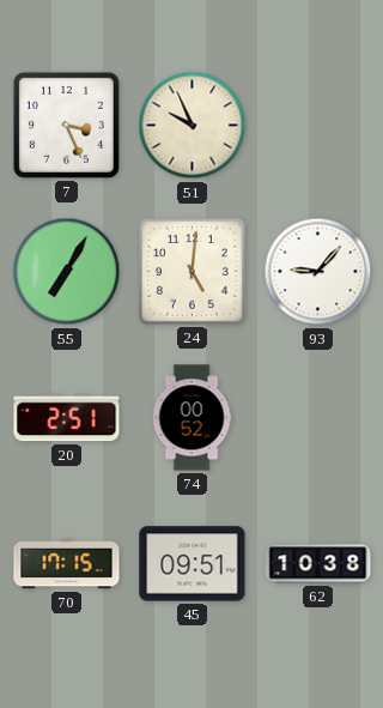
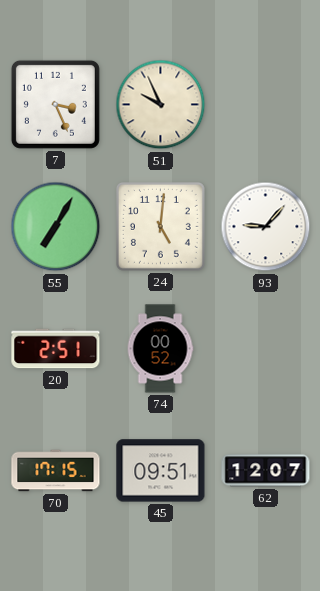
62: 10:38 -> 12:07 (266, 471)
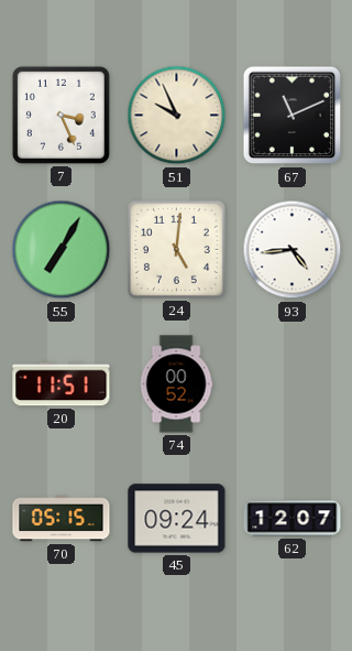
67: none -> 11:11 (293, 116)
93: 9:07 -> 4:44 (293, 250)
20: 2:51 -> 11:51 (62, 384)
70: 17:15 -> 05:15 (62, 519)
45: 09:51 -> 09:24 (177, 519)
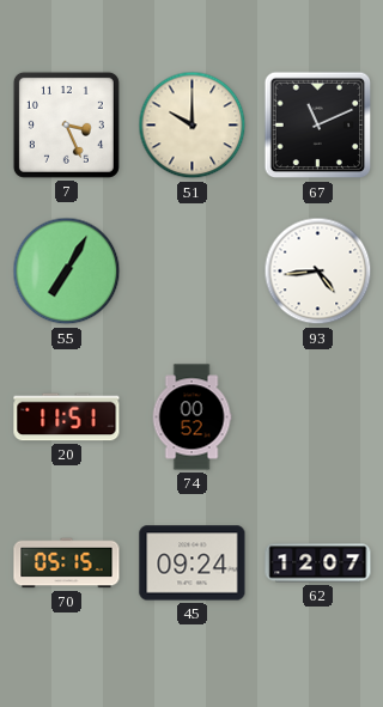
51: 9:56 -> 10:00 (193, 126)
24: 5:01 -> none (176, 249)
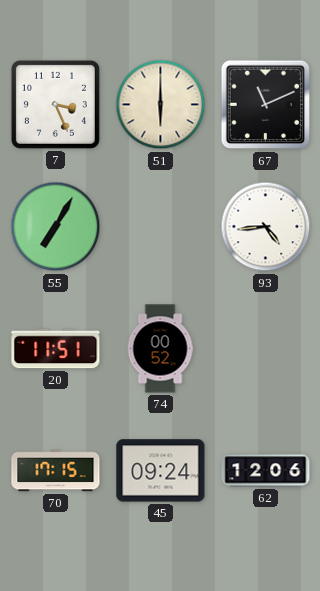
51: 10:00 -> 6:00 (161, 105)
70: 05:15 -> 17:15 (56, 471)
62: 12:07 -> 12:06 (266, 471)
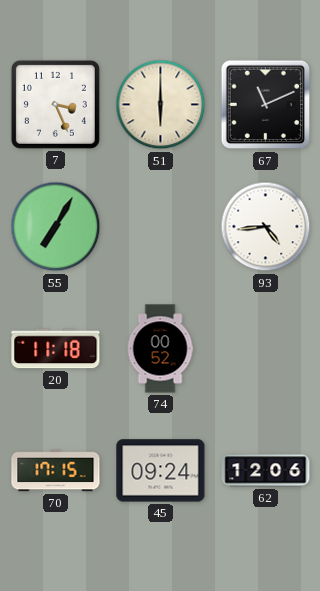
20: 11:51 -> 11:18 (56, 349)
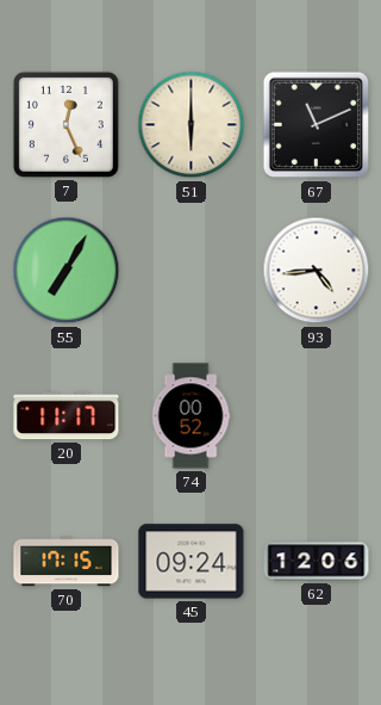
7: 3:26 -> 12:26 (65, 124)
20: 11:18 -> 11:17 (67, 416)
